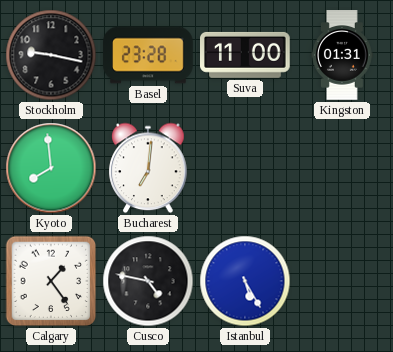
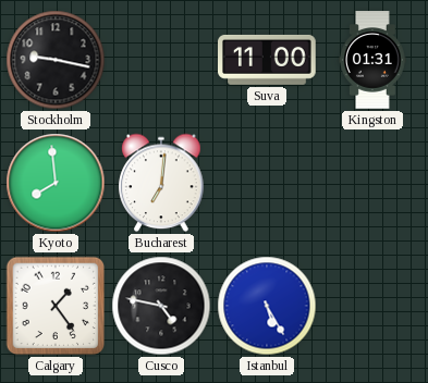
Basel: 23:28 -> none (148, 55)
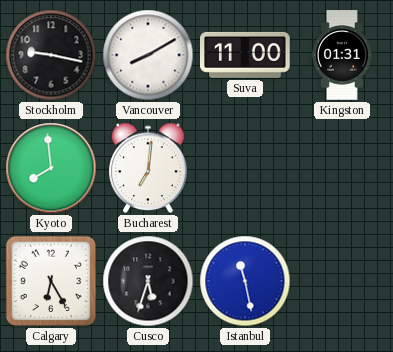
Vancouver: none -> 8:10 (148, 55)
Calgary: 1:24 -> 6:25 (51, 281)
Cusco: 4:47 -> 5:33 (148, 281)
Istanbul: 5:25 -> 11:28 (245, 281)
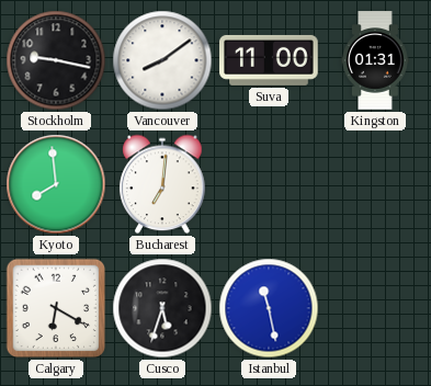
Vancouver: 8:10 -> 8:09 (162, 60)
Calgary: 6:25 -> 6:20 (56, 308)
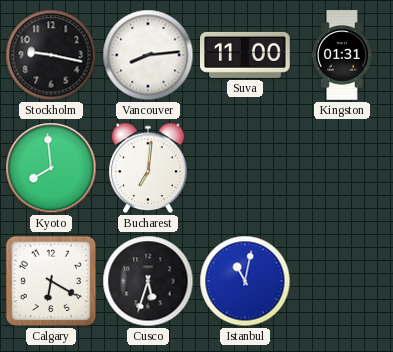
Vancouver: 8:09 -> 8:14 (148, 55)
Istanbul: 11:28 -> 11:02 (245, 281)
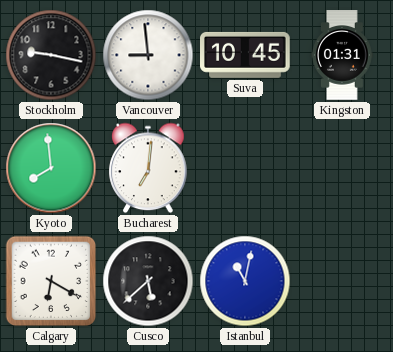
Vancouver: 8:14 -> 8:59 (148, 55)
Suva: 11:00 -> 10:45 (245, 55)
Cusco: 5:33 -> 5:38 (148, 281)
